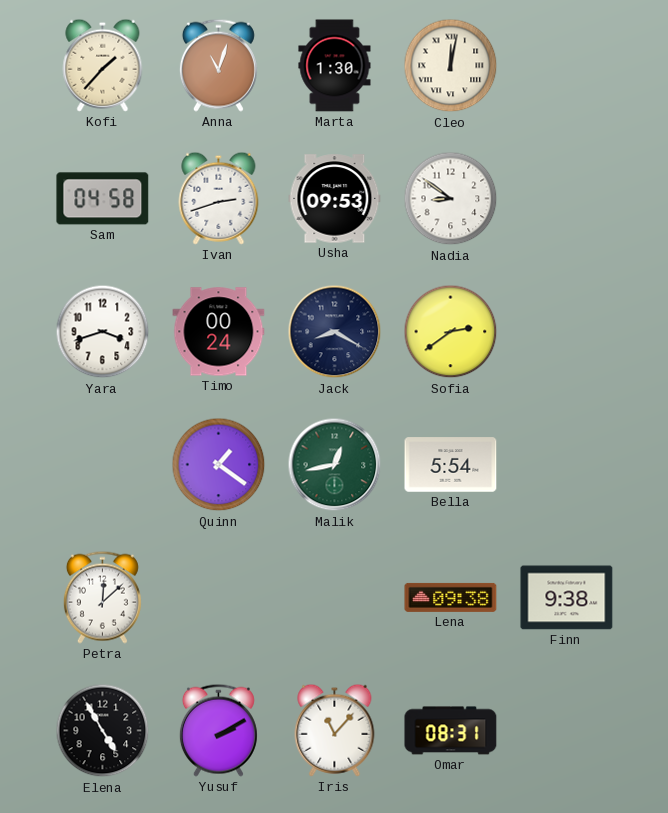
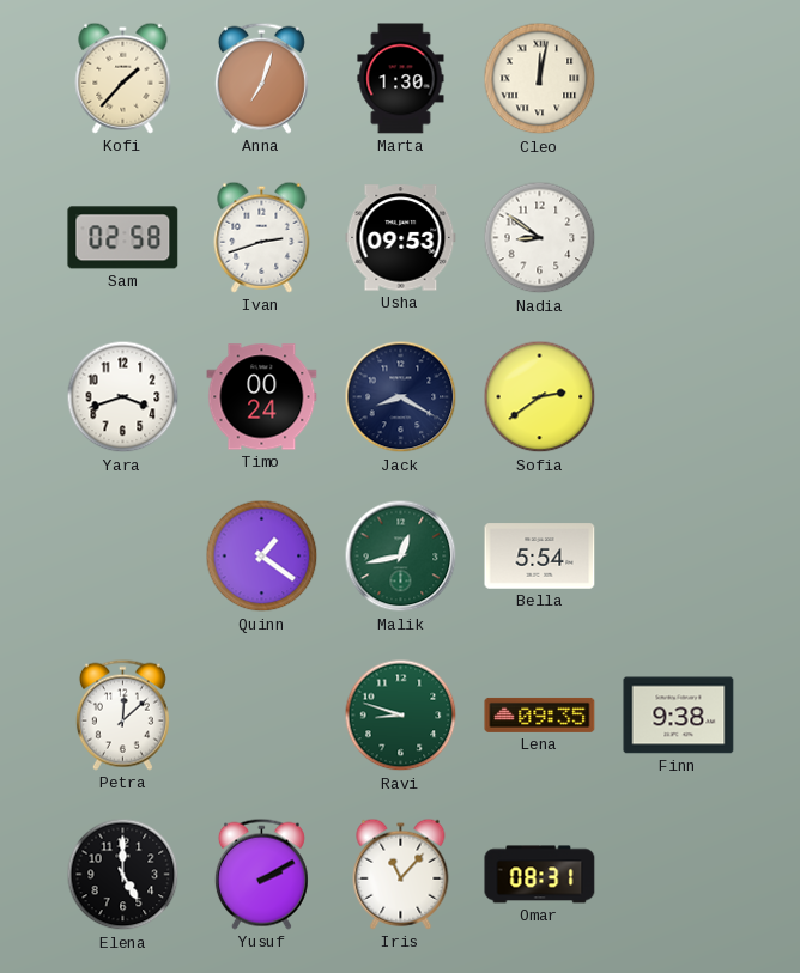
Anna: 11:03 -> 7:03 (261, 78)
Sam: 04:58 -> 02:58 (123, 238)
Ravi: none -> 8:48 (401, 716)
Lena: 09:38 -> 09:35 (540, 714)
Elena: 4:55 -> 5:00 (123, 875)
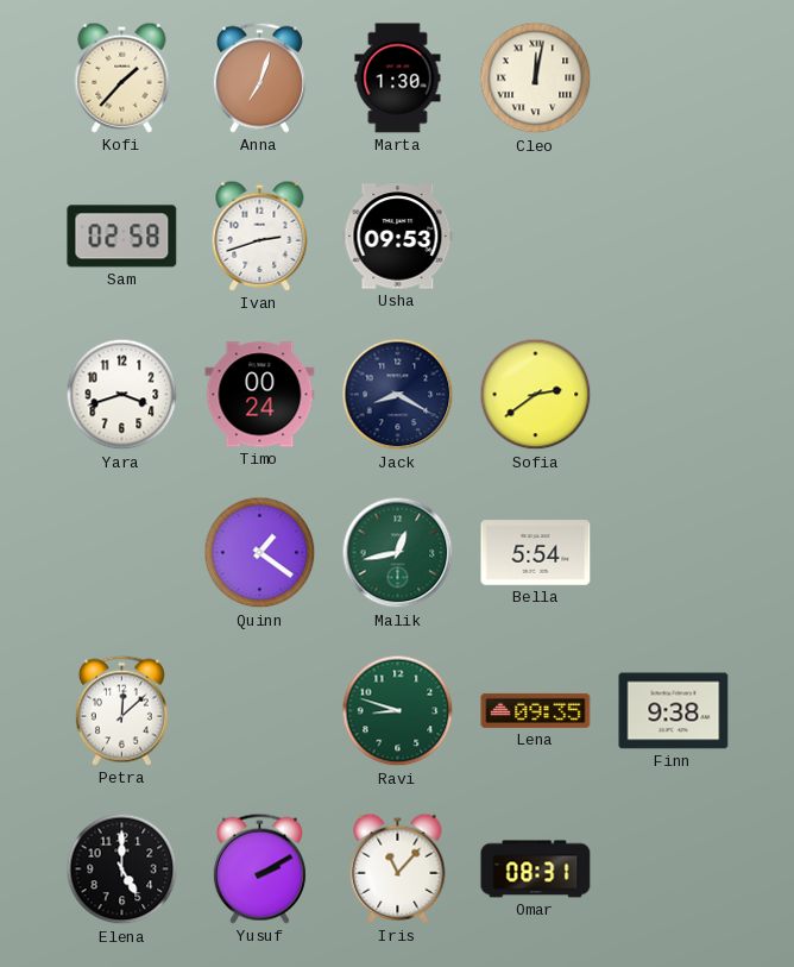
Nadia: 8:51 -> none (540, 238)
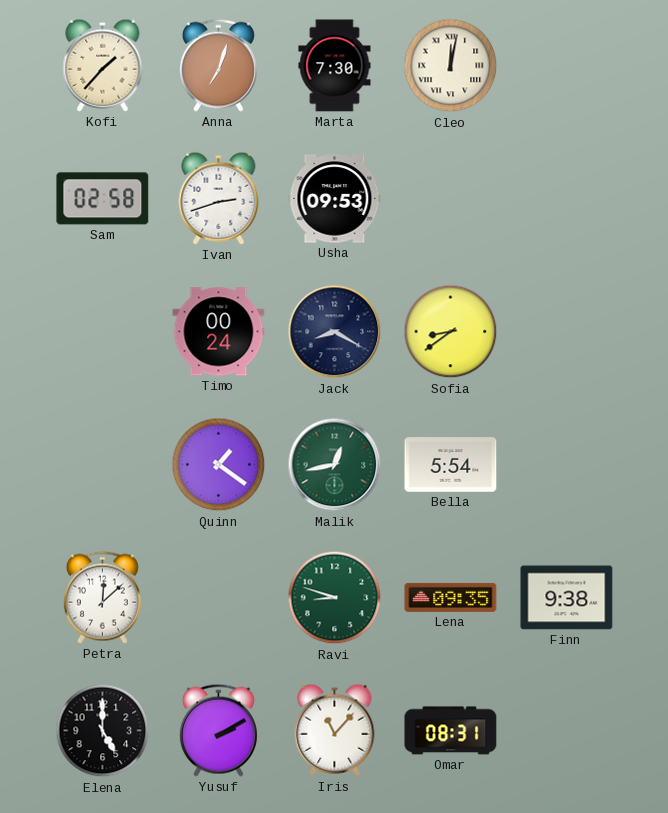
Marta: 1:30 -> 7:30 (335, 66)
Yara: 3:42 -> none (122, 395)
Sofia: 2:39 -> 8:39 (451, 332)
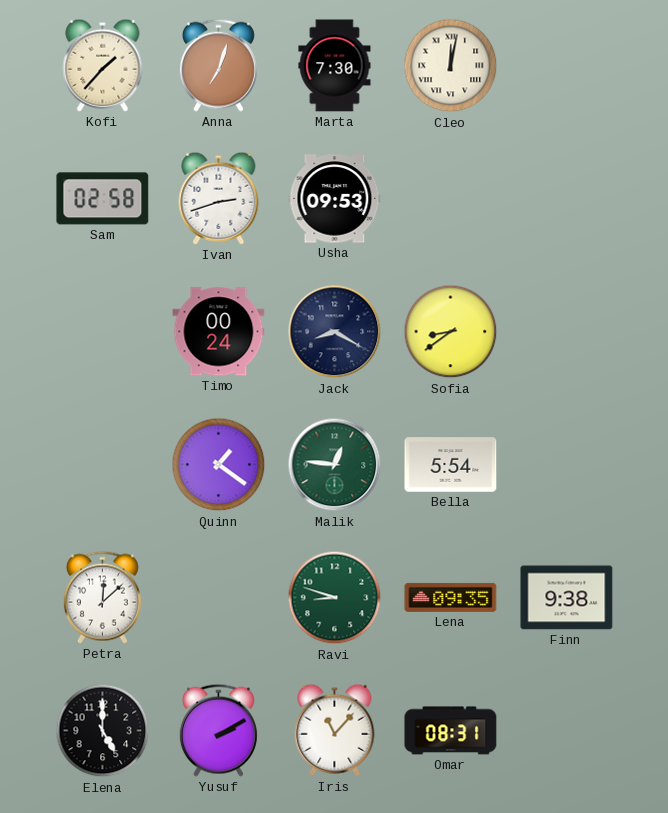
Malik: 12:43 -> 12:46 (335, 465)
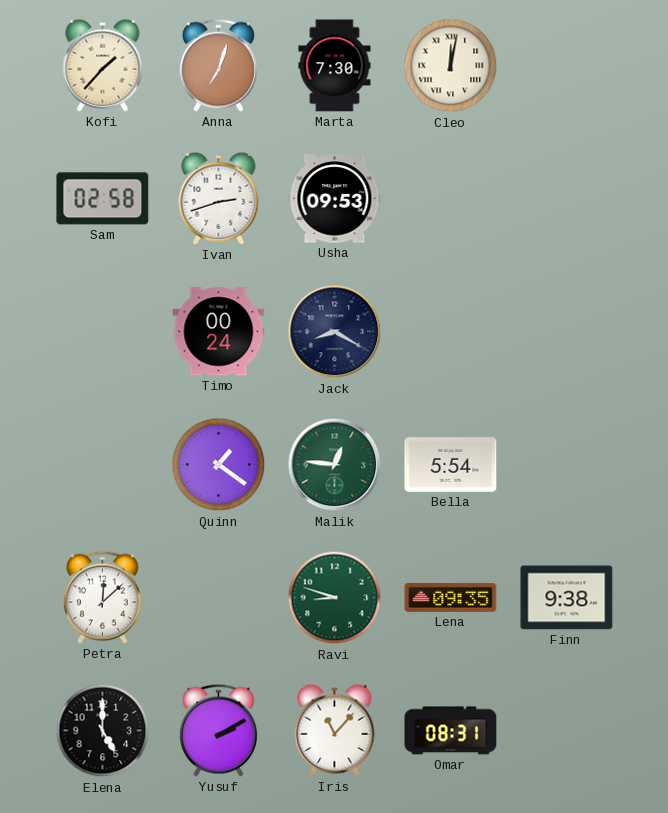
Sofia: 8:39 -> none (451, 332)
